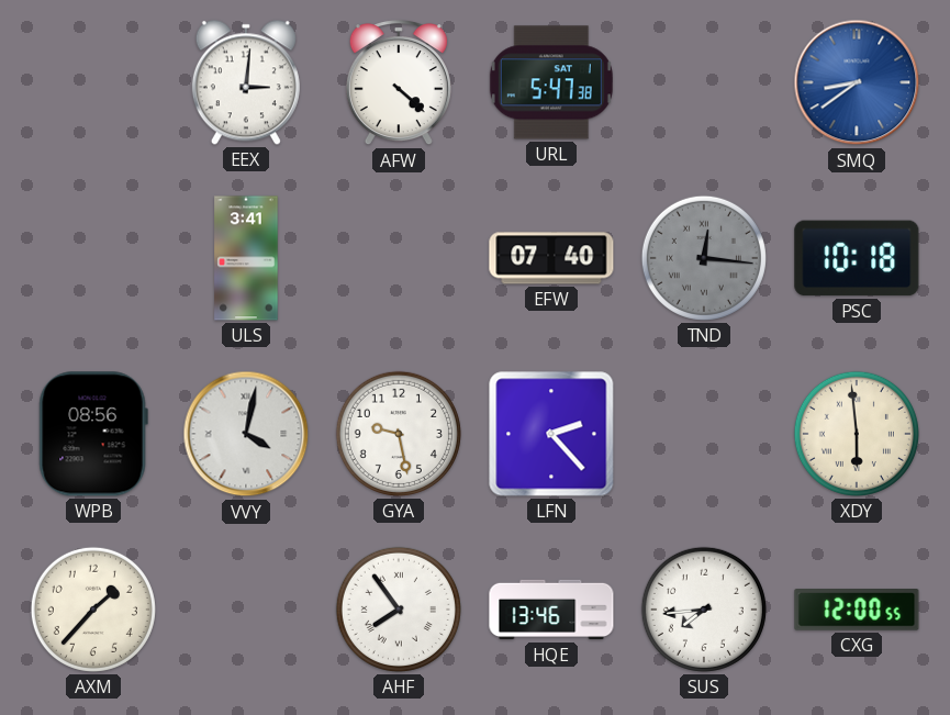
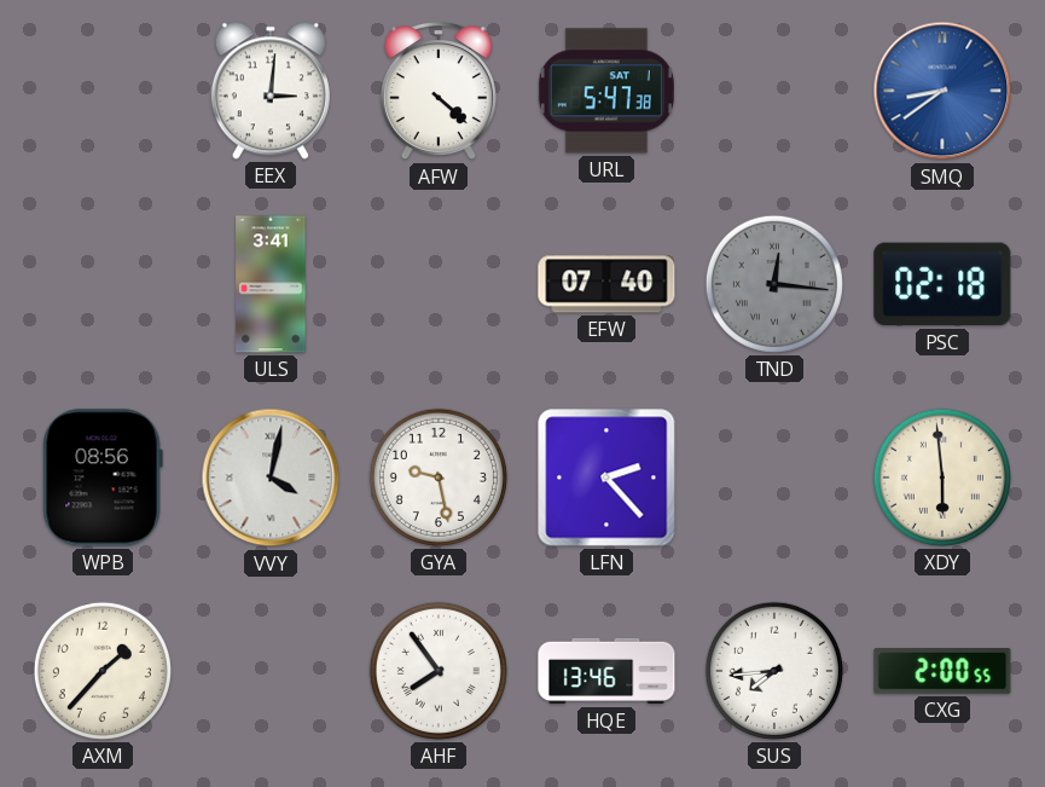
PSC: 10:18 -> 02:18 (942, 284)
CXG: 12:00 -> 2:00 (942, 672)
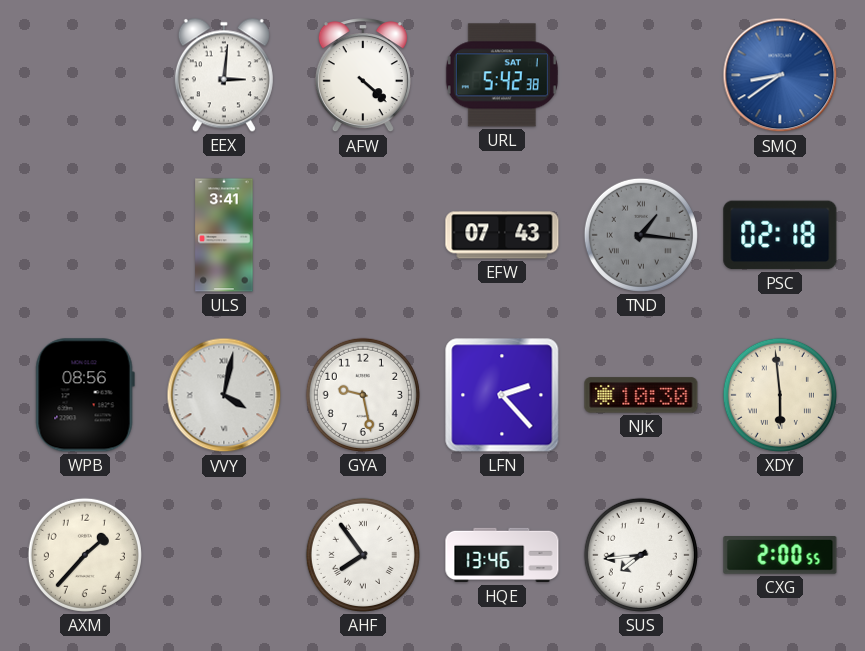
URL: 5:47 -> 5:42 (502, 75)
EFW: 07:40 -> 07:43 (502, 235)
TND: 12:16 -> 1:16 (641, 235)
NJK: none -> 10:30 (641, 395)
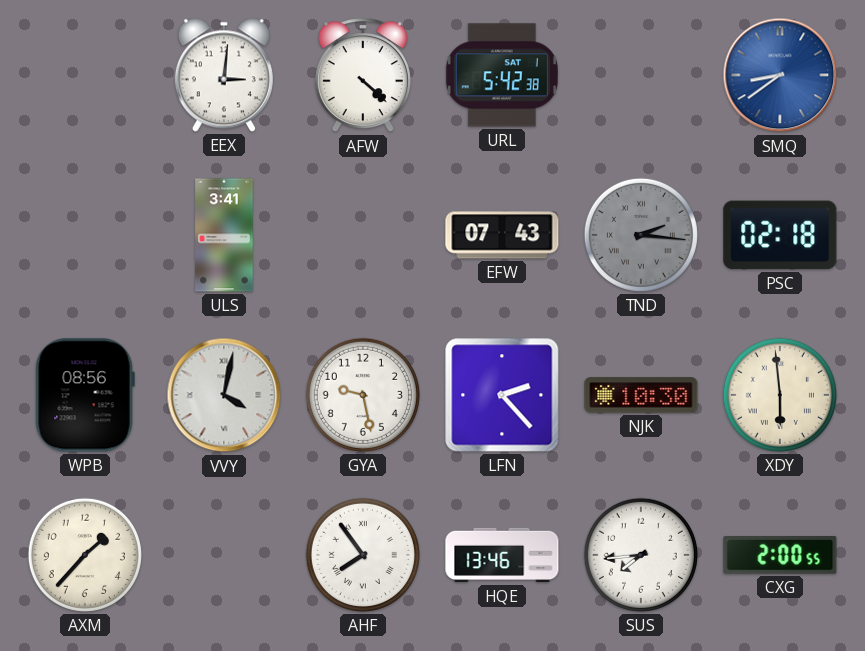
TND: 1:16 -> 2:16 (641, 235)
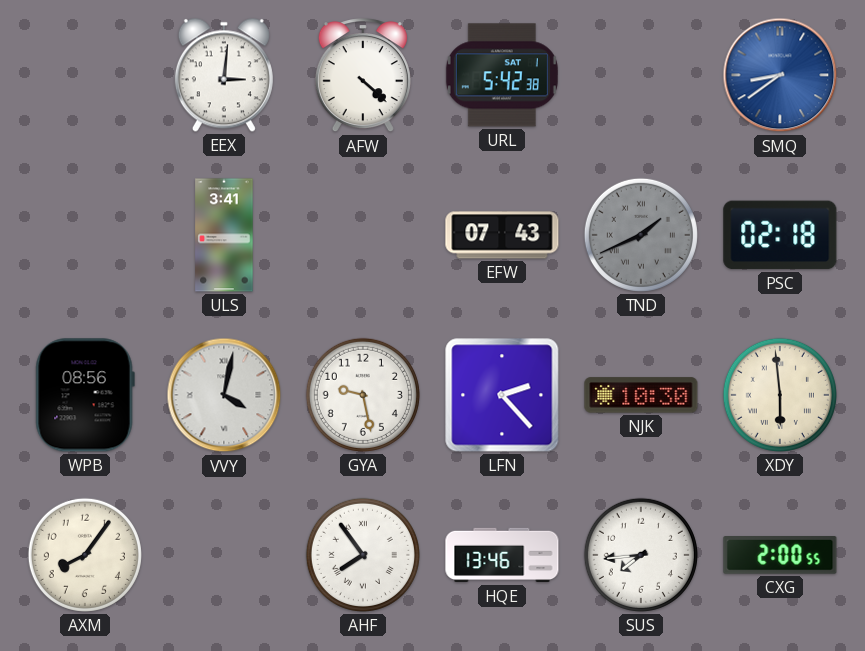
TND: 2:16 -> 1:41 (641, 235)
AXM: 1:37 -> 8:06 (85, 555)
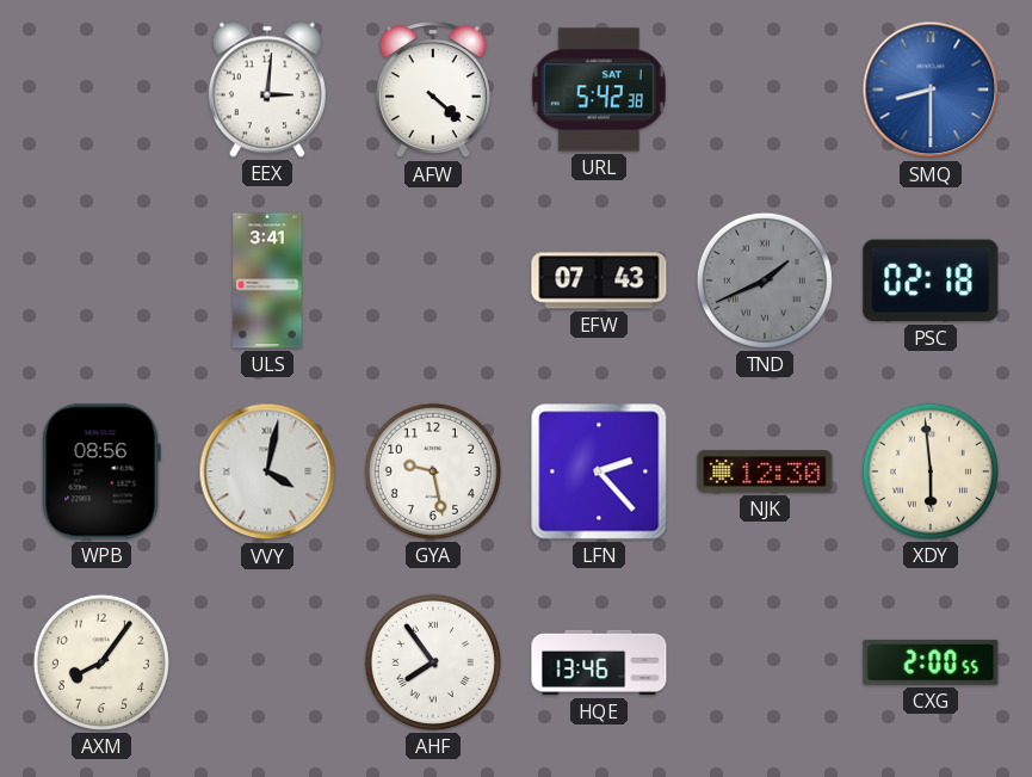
SMQ: 8:39 -> 8:30 (931, 90)
NJK: 10:30 -> 12:30 (765, 471)
SUS: 7:44 -> none (641, 555)
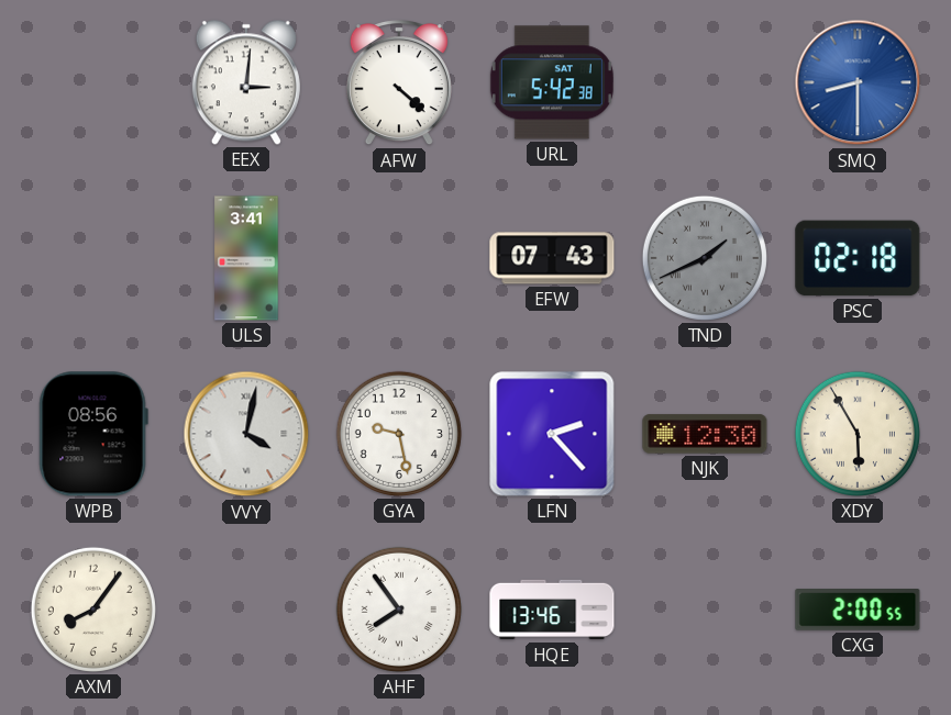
XDY: 5:59 -> 5:55 (858, 434)
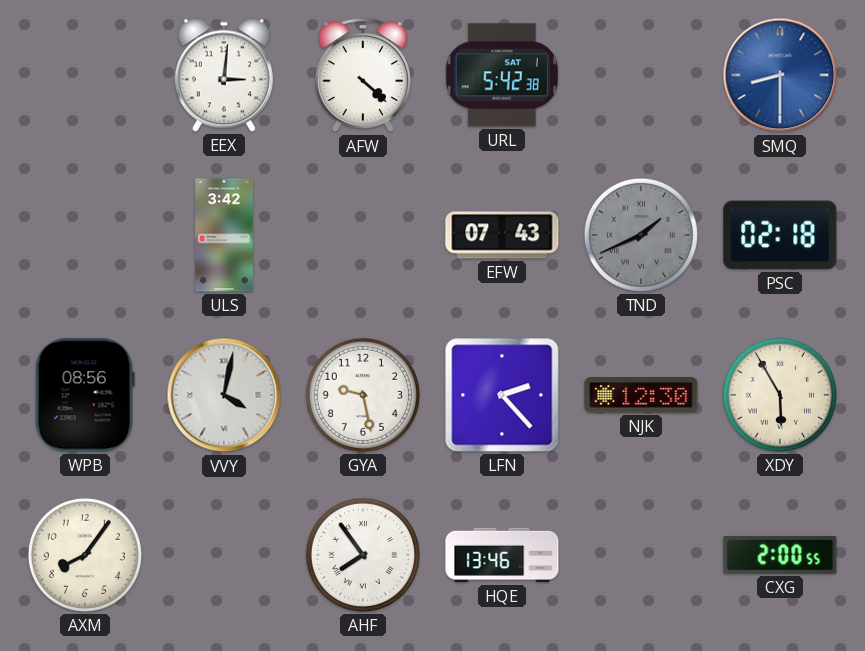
ULS: 3:41 -> 3:42 (224, 235)
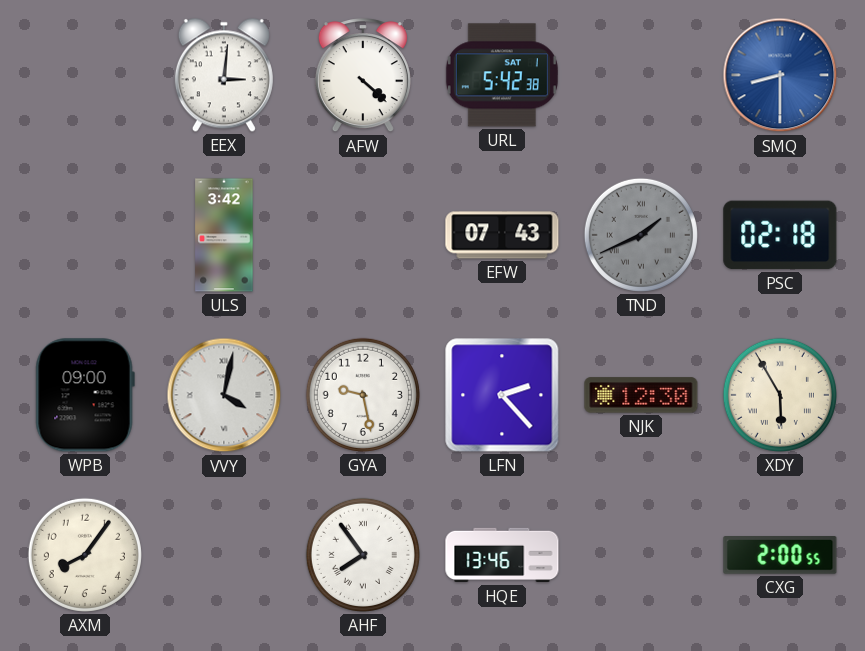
WPB: 08:56 -> 09:00 (85, 395)
